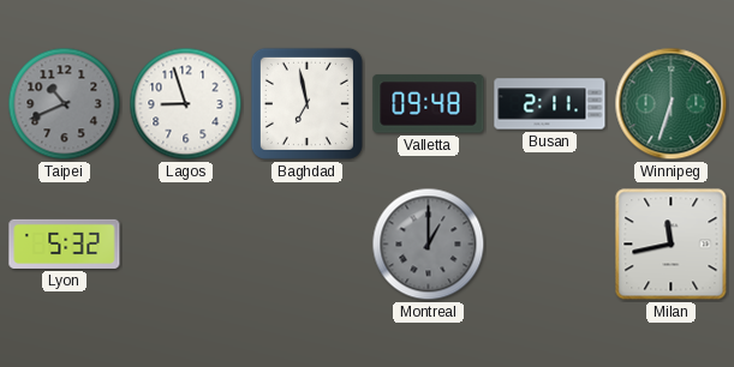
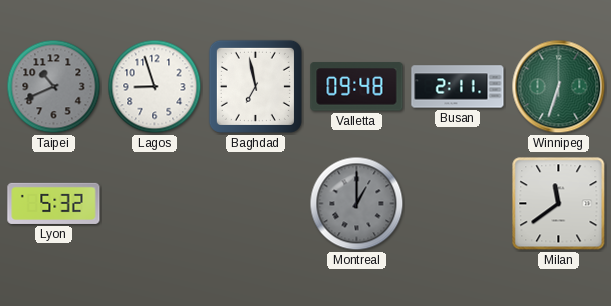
Milan: 11:43 -> 11:39 (559, 204)
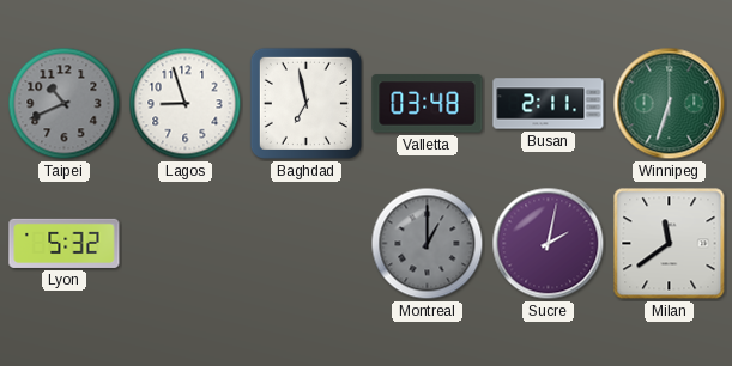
Valletta: 09:48 -> 03:48 (428, 104)
Sucre: none -> 2:02 (549, 244)
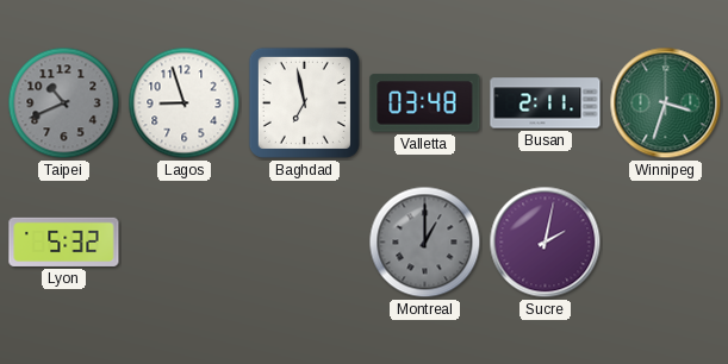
Winnipeg: 6:33 -> 3:33 (666, 103)
Milan: 11:39 -> none (670, 244)
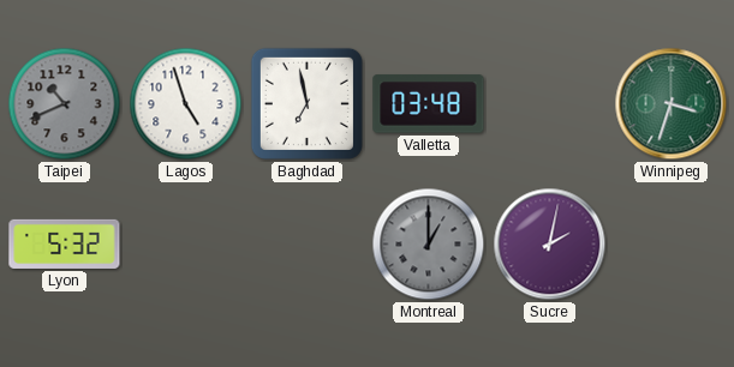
Lagos: 8:57 -> 4:57 (186, 104)
Busan: 2:11 -> none (546, 103)
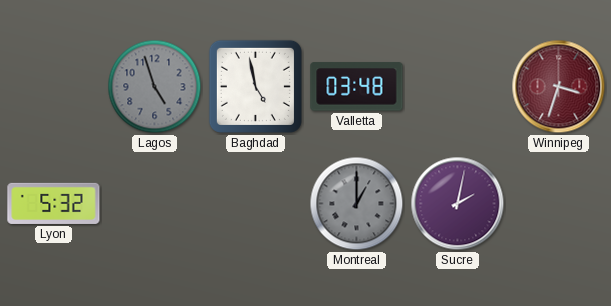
Taipei: 10:41 -> none (65, 104)
Lagos dial: white -> grey (155, 87)
Baghdad: 6:58 -> 4:58 (255, 86)
Winnipeg dial: green -> burgundy (559, 87)
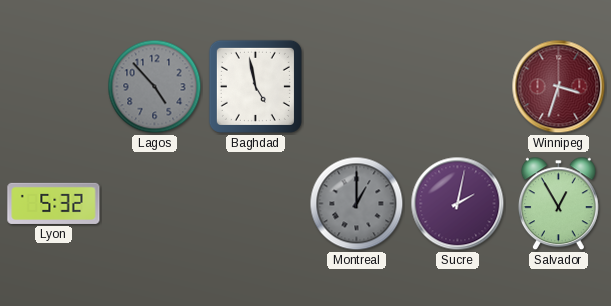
Lagos: 4:57 -> 4:53 (155, 87)
Valletta: 03:48 -> none (357, 87)
Salvador: none -> 12:55 (558, 204)
